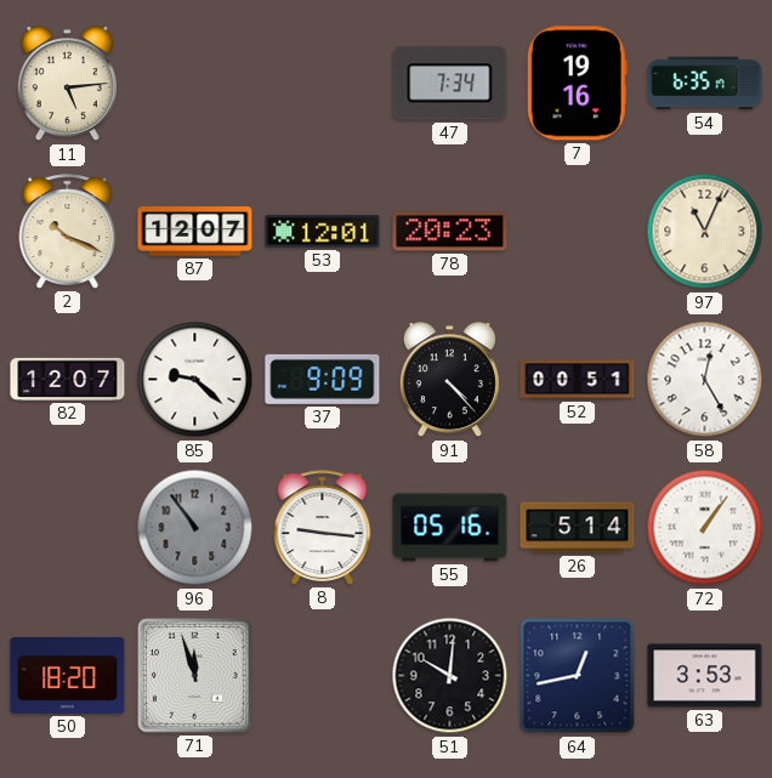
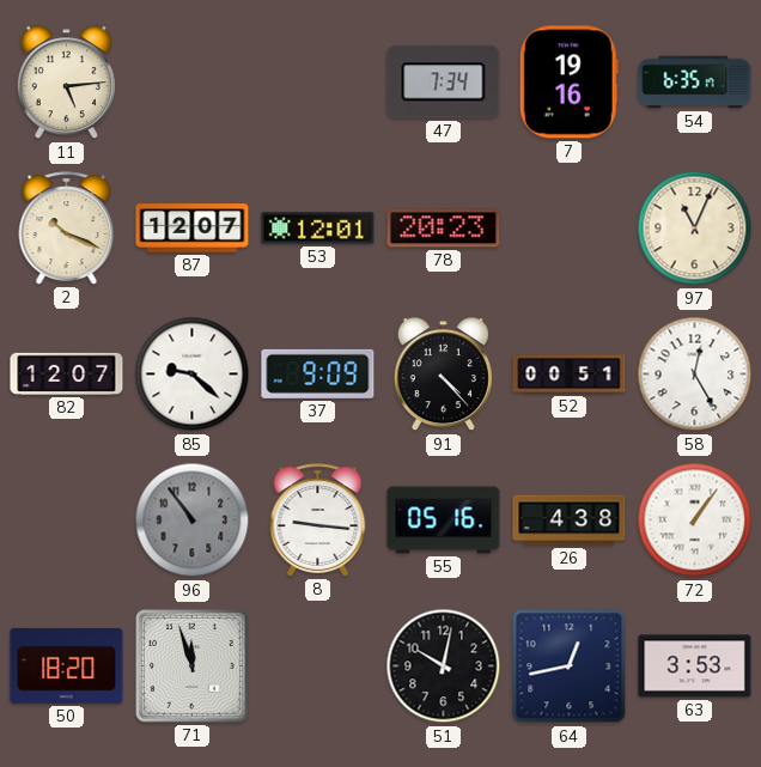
26: 5:14 -> 4:38 (570, 521)
51: 10:01 -> 10:02 (444, 666)
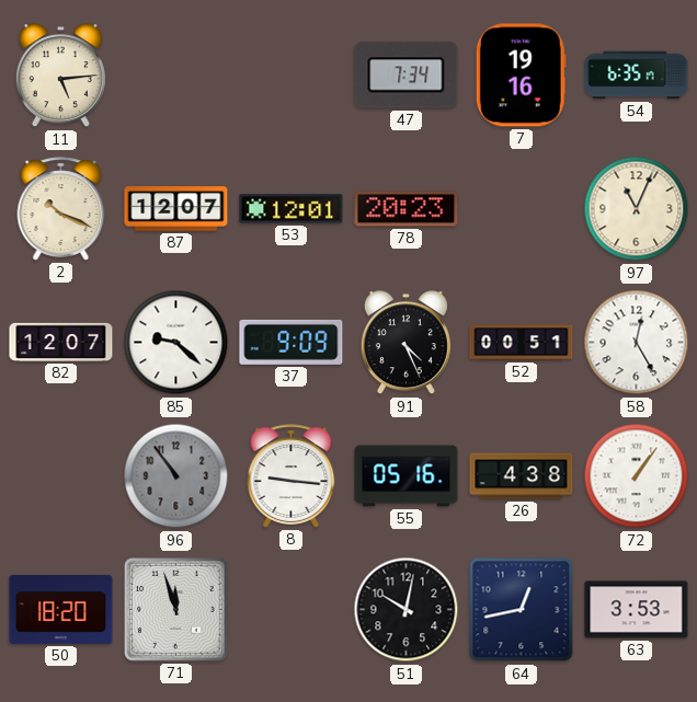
91: 4:23 -> 4:26 (405, 343)
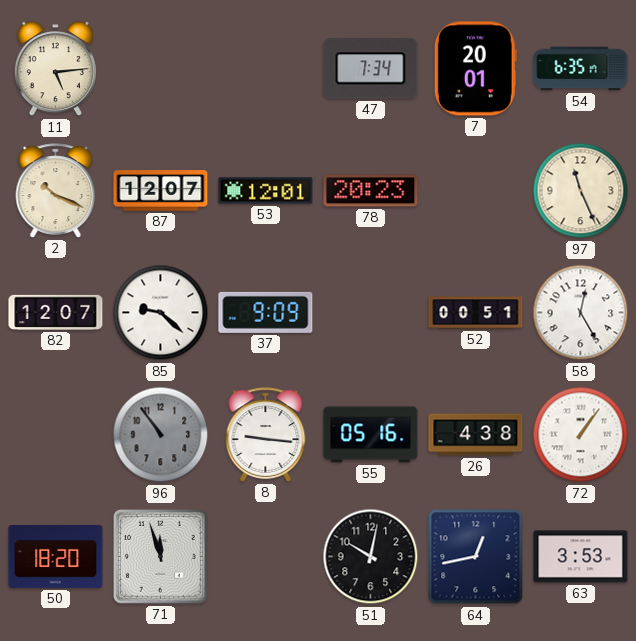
7: 19:16 -> 20:01 (475, 69)
97: 11:04 -> 11:26 (581, 191)
91: 4:26 -> none (405, 343)
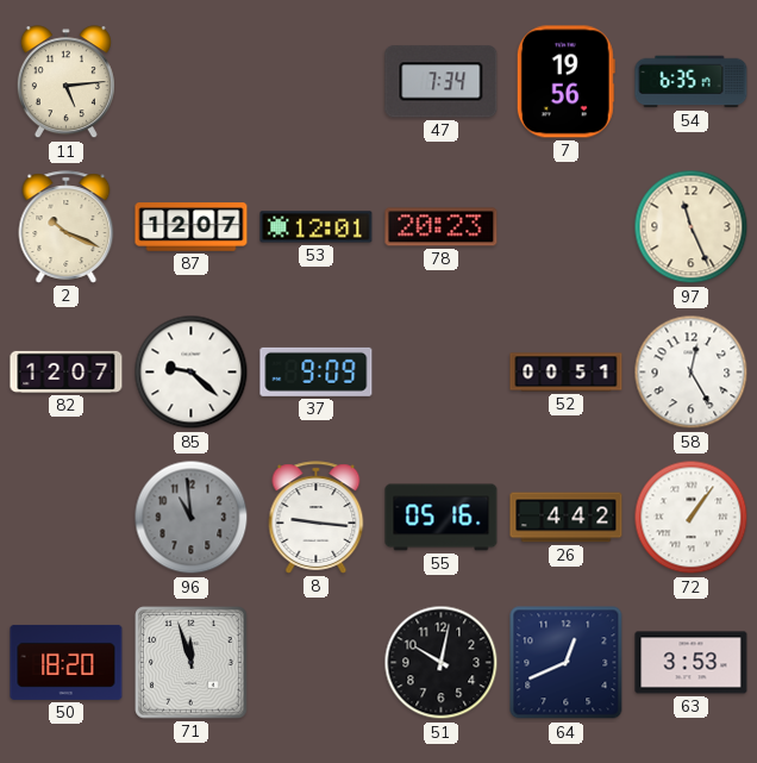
7: 20:01 -> 19:56 (565, 82)
96: 10:54 -> 10:59 (192, 518)
26: 4:38 -> 4:42 (567, 518)
64: 12:43 -> 12:41 (567, 663)
